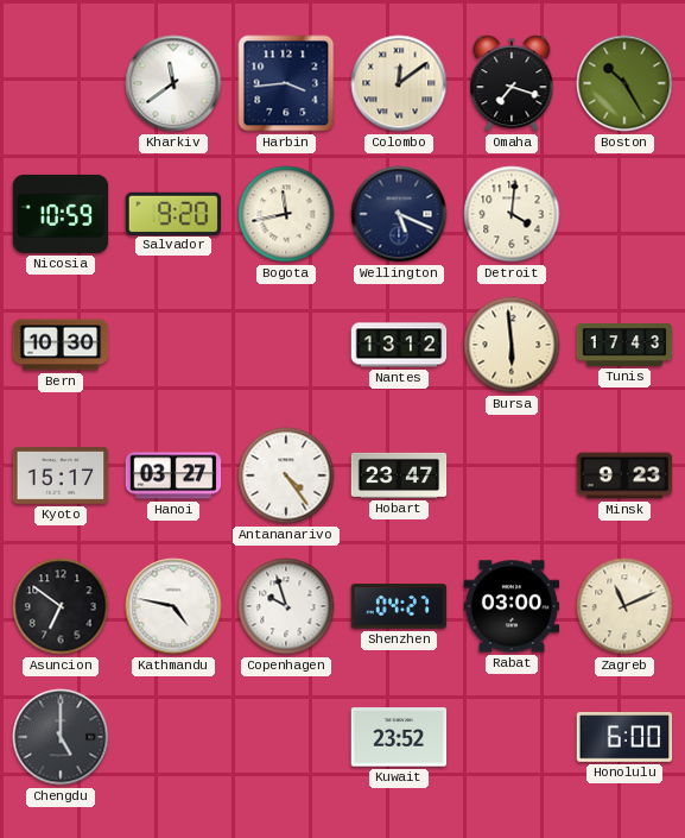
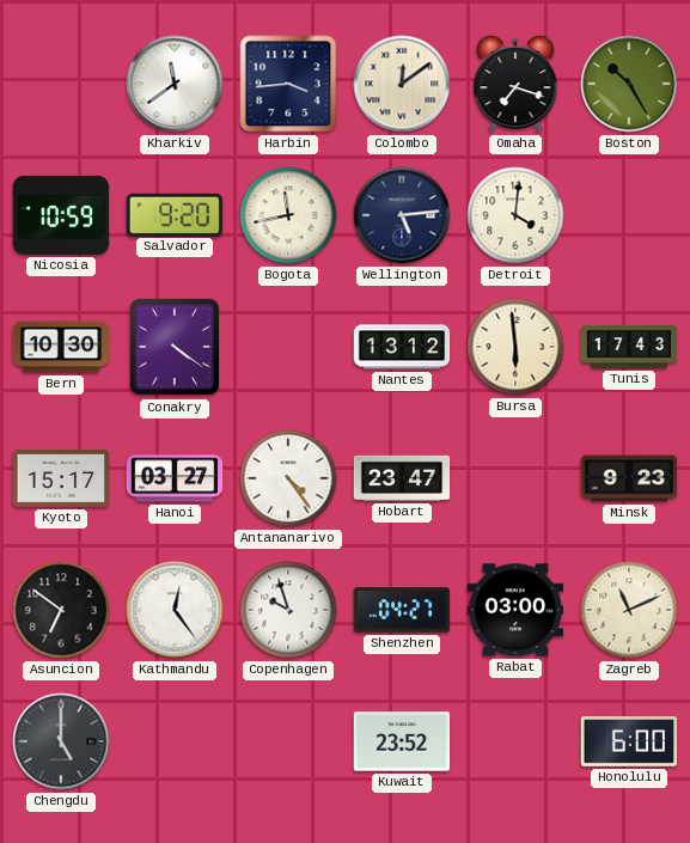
Wellington: 5:19 -> 5:14 (402, 215)
Conakry: none -> 4:21 (175, 347)
Kathmandu: 4:47 -> 12:24 (175, 610)
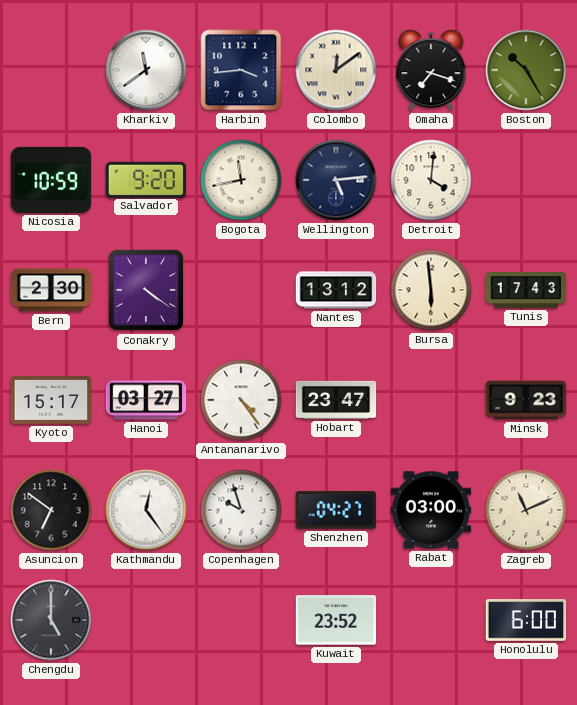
Bern: 10:30 -> 2:30 (51, 290)
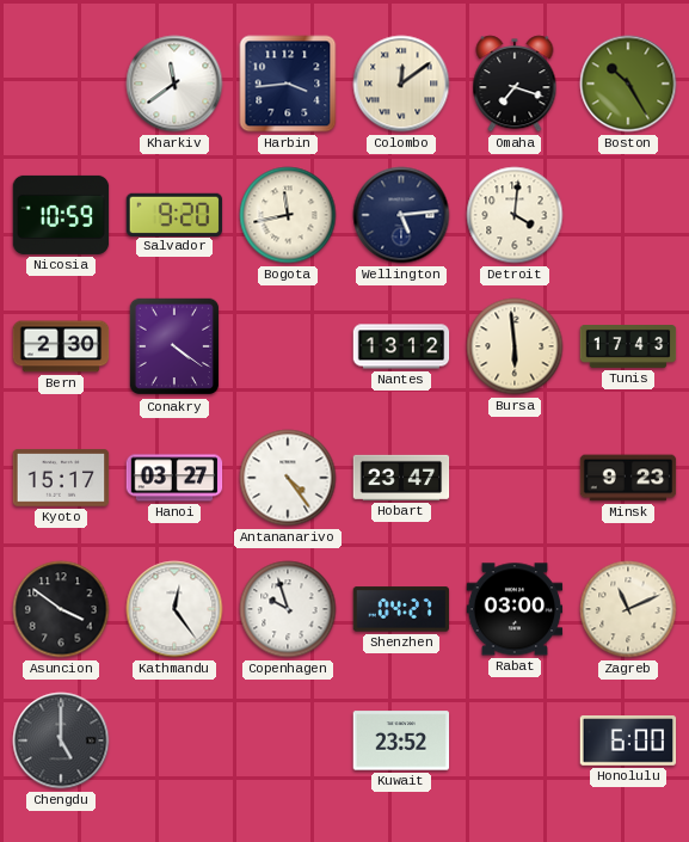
Asuncion: 6:51 -> 3:51 (61, 609)
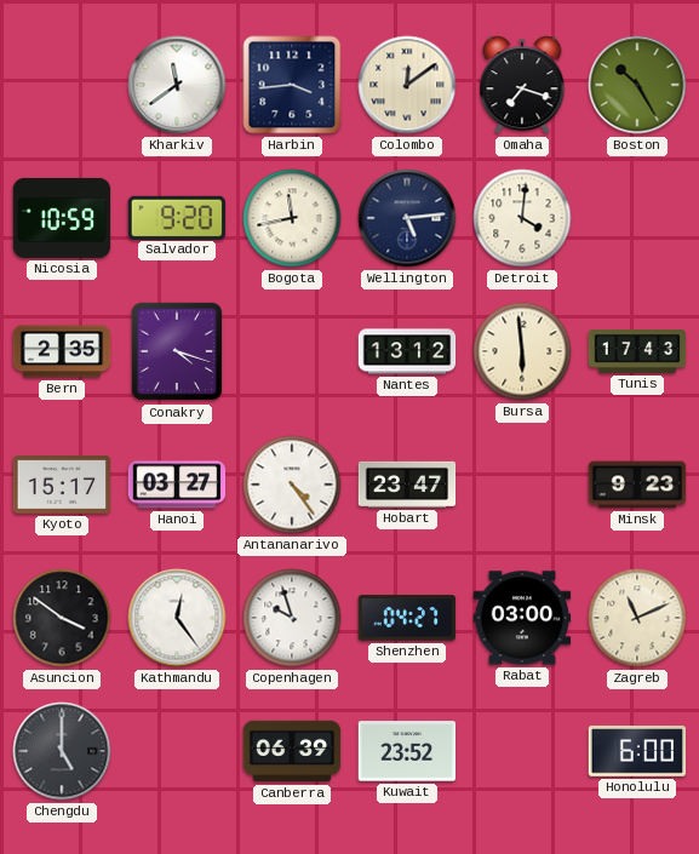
Bern: 2:30 -> 2:35 (62, 351)
Conakry: 4:21 -> 4:18 (177, 351)
Canberra: none -> 06:39 (292, 751)
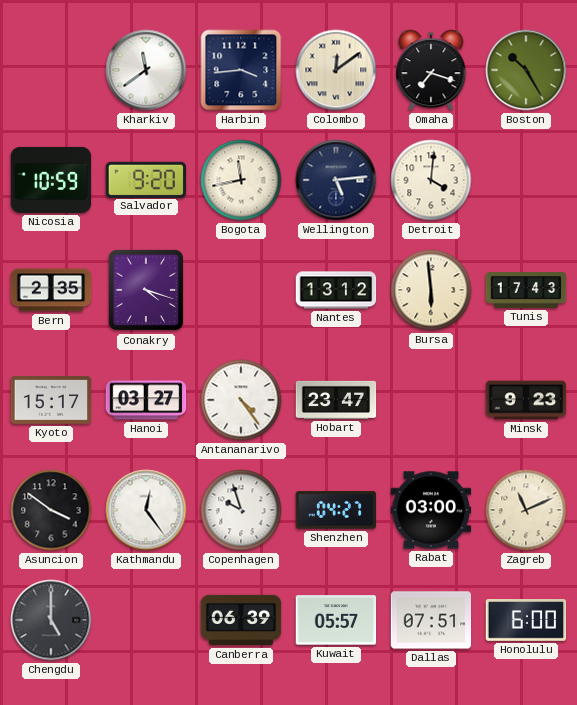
Kuwait: 23:52 -> 05:57 (336, 620)
Dallas: none -> 07:51 (431, 620)
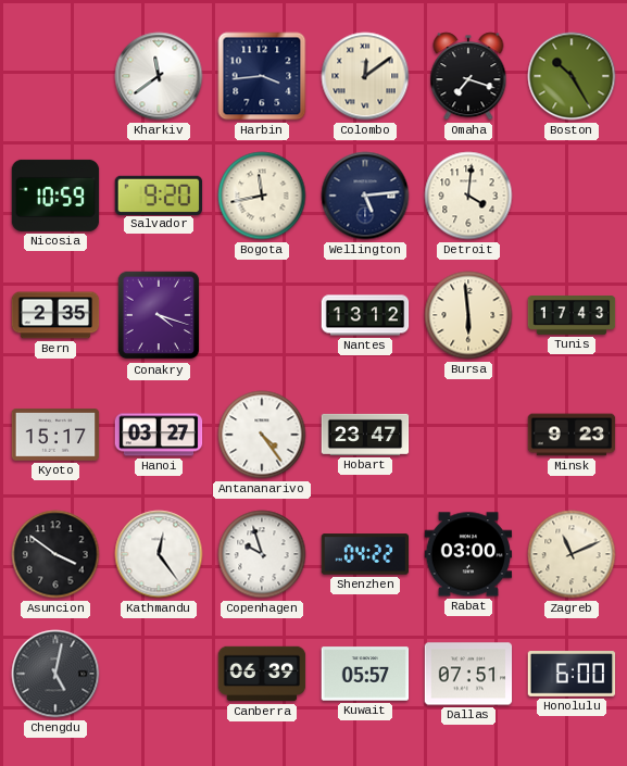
Shenzhen: 04:27 -> 04:22 (365, 554)
Chengdu: 5:00 -> 5:02 (55, 674)
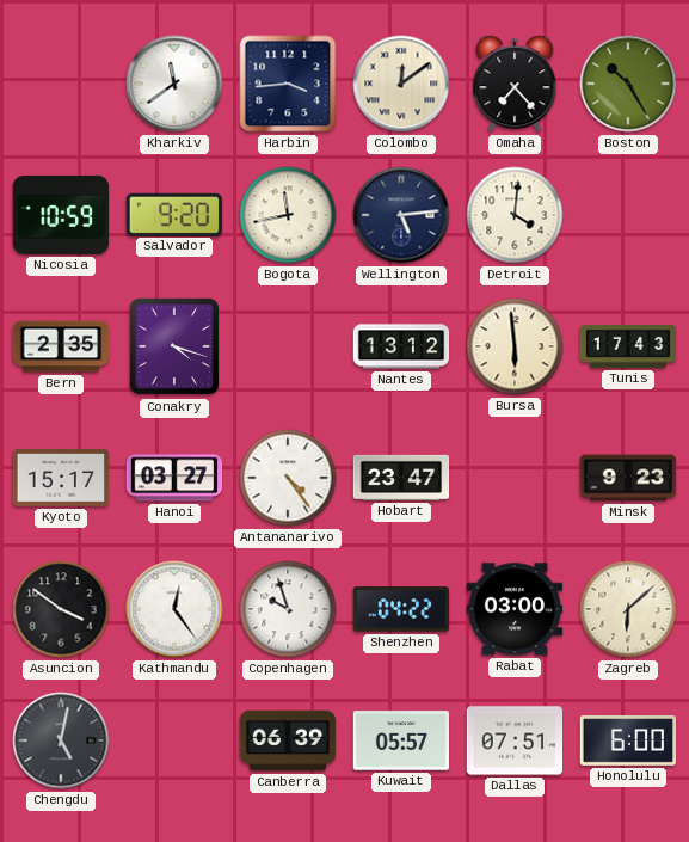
Omaha: 7:18 -> 7:23 (515, 84)
Zagreb: 11:11 -> 6:08 (628, 609)
